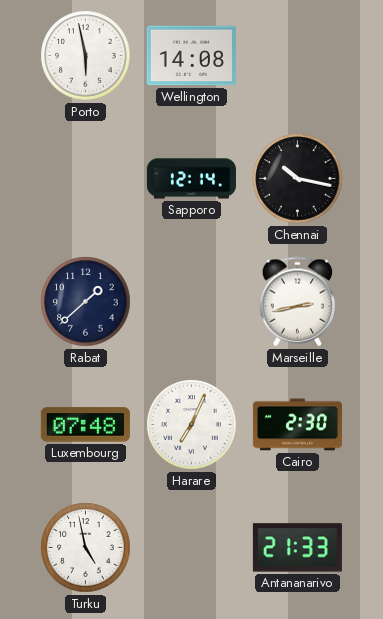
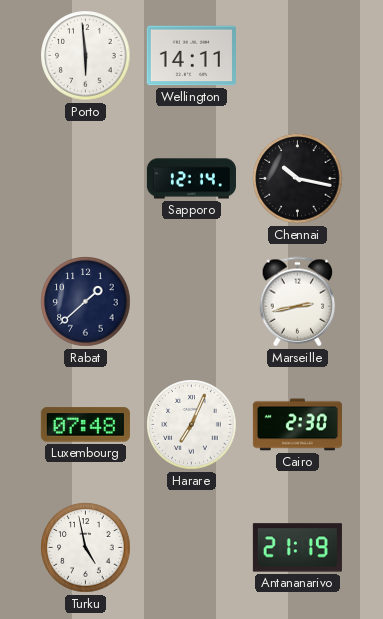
Porto: 5:58 -> 5:59 (86, 56)
Wellington: 14:08 -> 14:11 (191, 56)
Antananarivo: 21:33 -> 21:19 (297, 548)
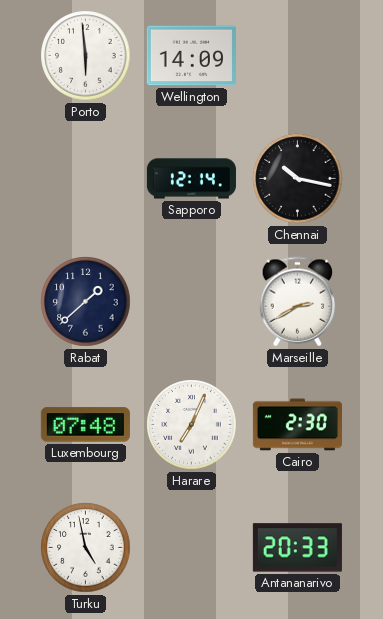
Wellington: 14:11 -> 14:09 (191, 56)
Marseille: 2:43 -> 2:40 (298, 302)
Antananarivo: 21:19 -> 20:33 (297, 548)
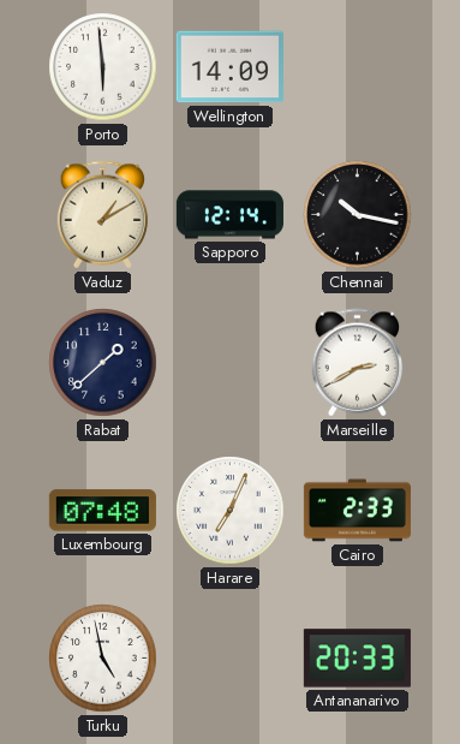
Vaduz: none -> 1:10 (103, 215)
Cairo: 2:30 -> 2:33 (357, 511)
